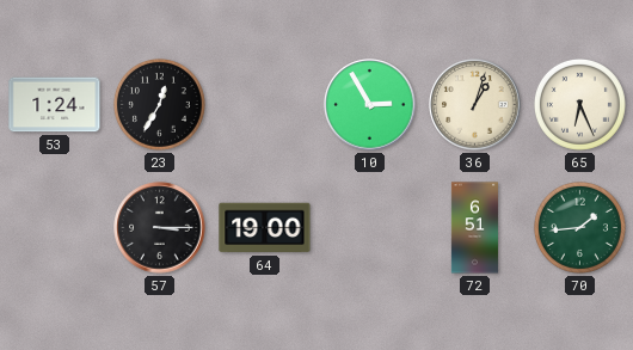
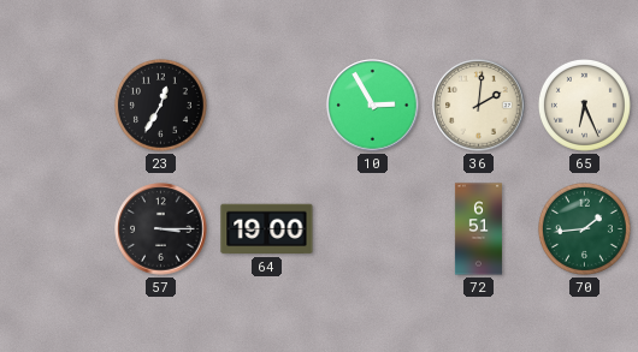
53: 1:24 -> none (55, 105)
36: 1:03 -> 2:01 (479, 106)
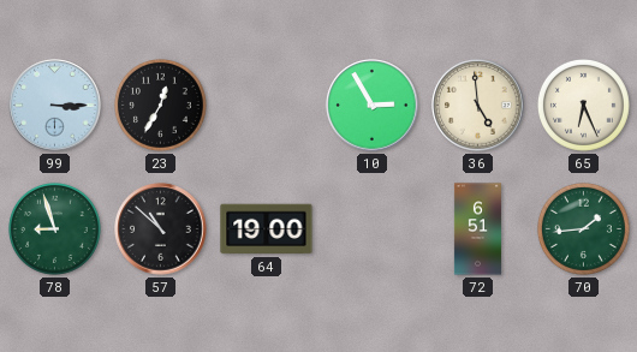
99: none -> 3:15 (55, 106)
36: 2:01 -> 4:59 (478, 106)
78: none -> 8:57 (54, 228)
57: 3:15 -> 10:52 (161, 229)
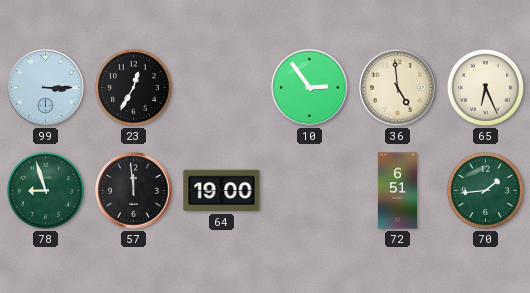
10: 2:55 -> 2:54 (310, 88)
57: 10:52 -> 11:59 (134, 191)
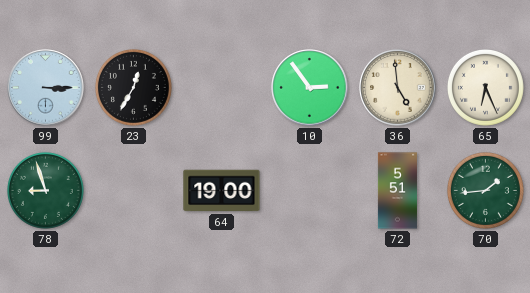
57: 11:59 -> none (134, 191)
72: 6:51 -> 5:51 (397, 191)
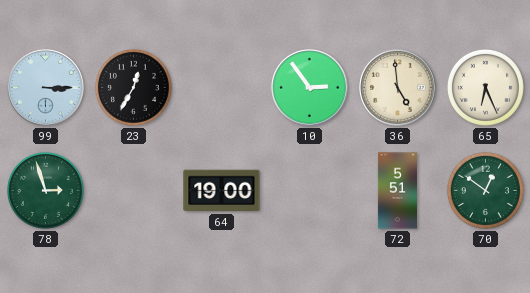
78: 8:57 -> 2:57 (45, 190)
70: 1:44 -> 12:51 (485, 190)
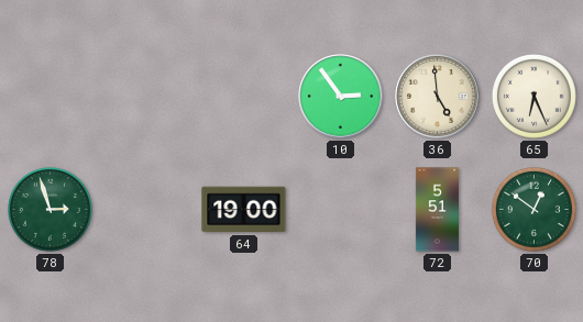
99: 3:15 -> none (46, 88)
23: 12:35 -> none (133, 87)
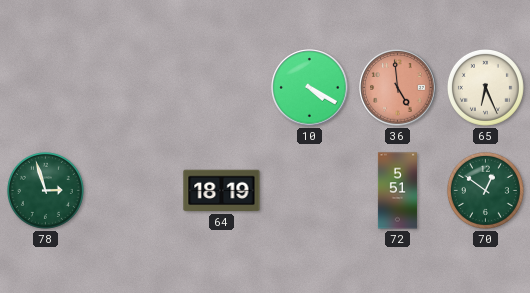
10: 2:54 -> 4:20 (310, 88)
36 dial: cream -> salmon (398, 88)
64: 19:00 -> 18:19 (222, 191)
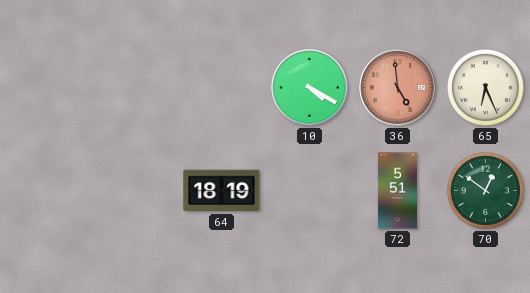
78: 2:57 -> none (45, 190)
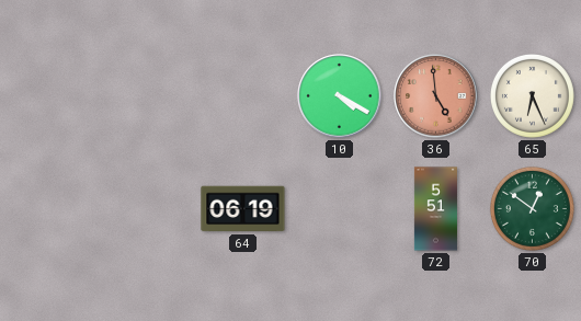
64: 18:19 -> 06:19 (243, 209)
